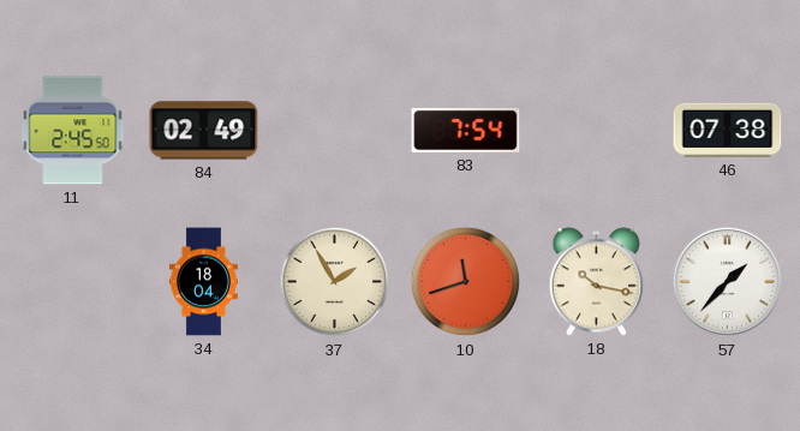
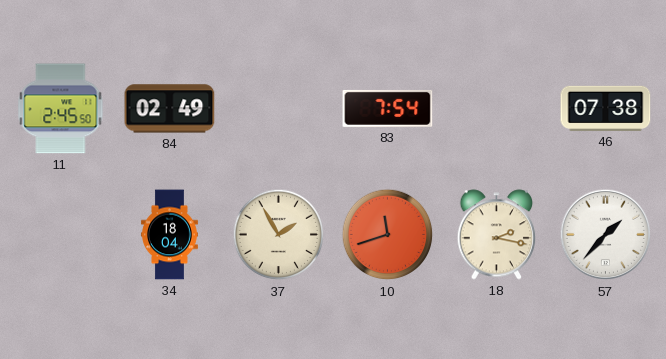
18: 10:17 -> 2:17 (497, 235)
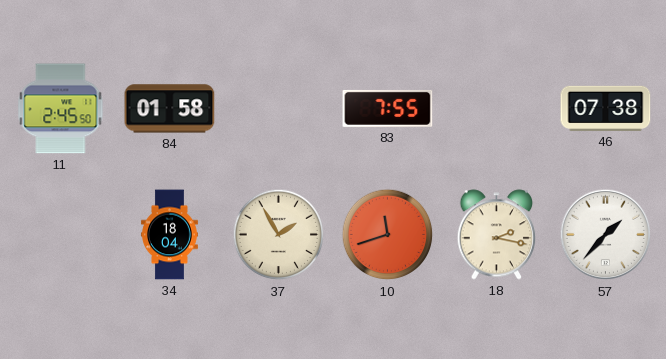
84: 02:49 -> 01:58 (170, 109)
83: 7:54 -> 7:55 (388, 108)
